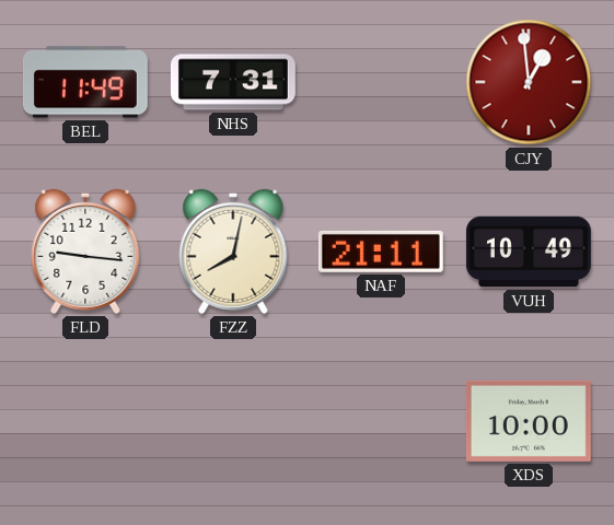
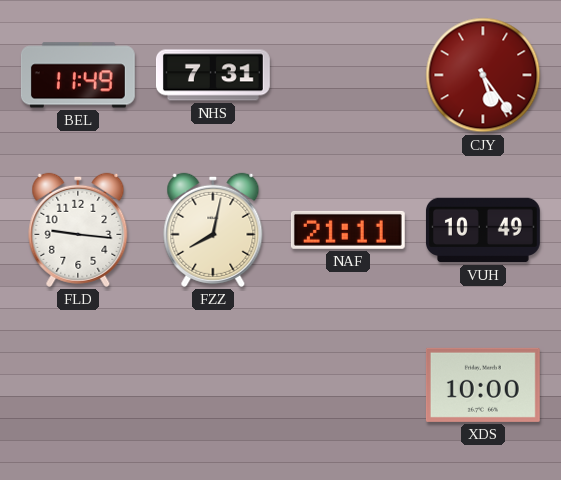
CJY: 12:59 -> 5:24 (483, 75)
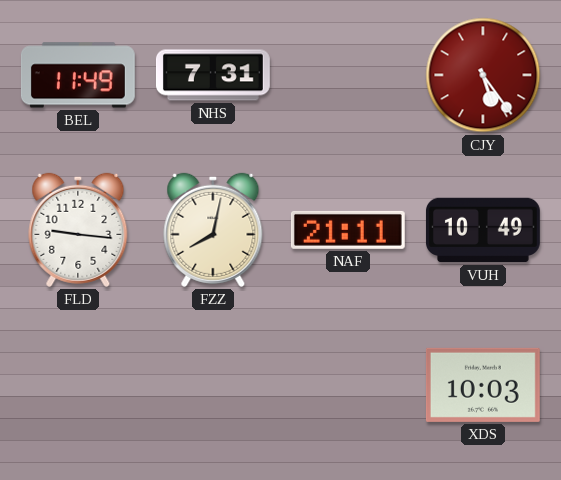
XDS: 10:00 -> 10:03 (483, 385)
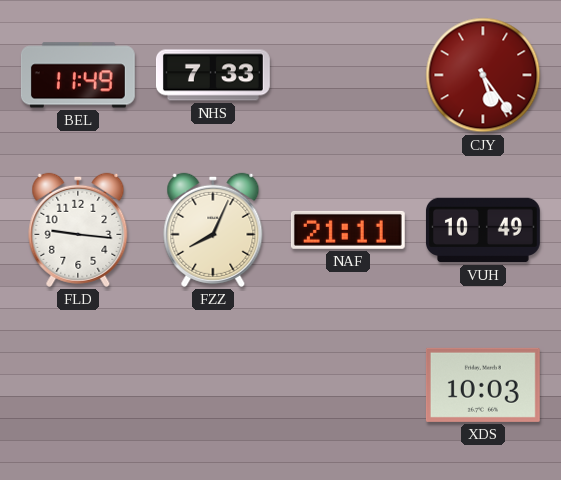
NHS: 7:31 -> 7:33 (213, 75)
FZZ: 8:02 -> 8:04 (213, 230)
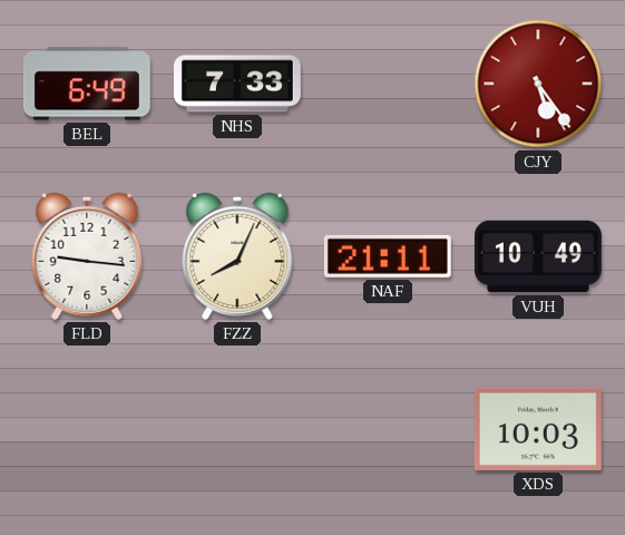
BEL: 11:49 -> 6:49 (87, 84)
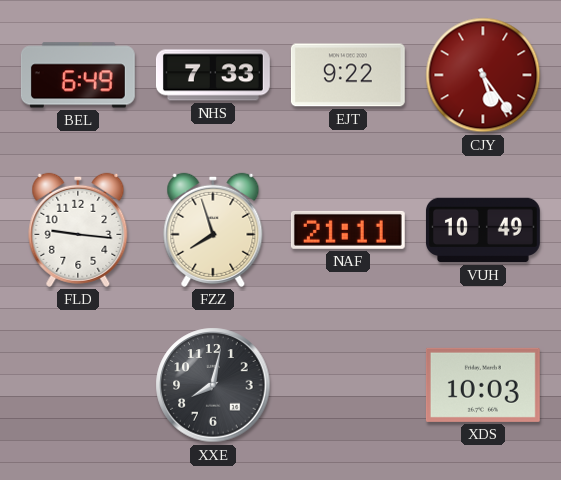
EJT: none -> 9:22 (348, 75)
FZZ: 8:04 -> 7:57 (213, 230)
XXE: none -> 8:02 (213, 385)
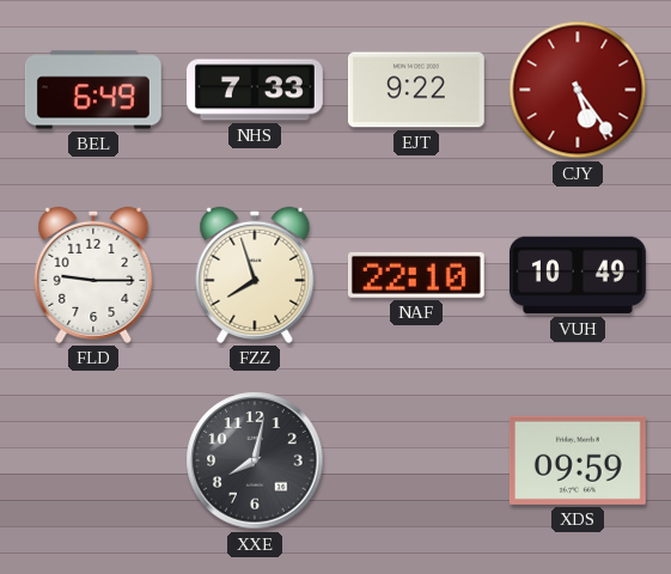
FLD: 9:16 -> 9:15 (93, 275)
NAF: 21:11 -> 22:10 (416, 275)
XDS: 10:03 -> 09:59 (578, 460)
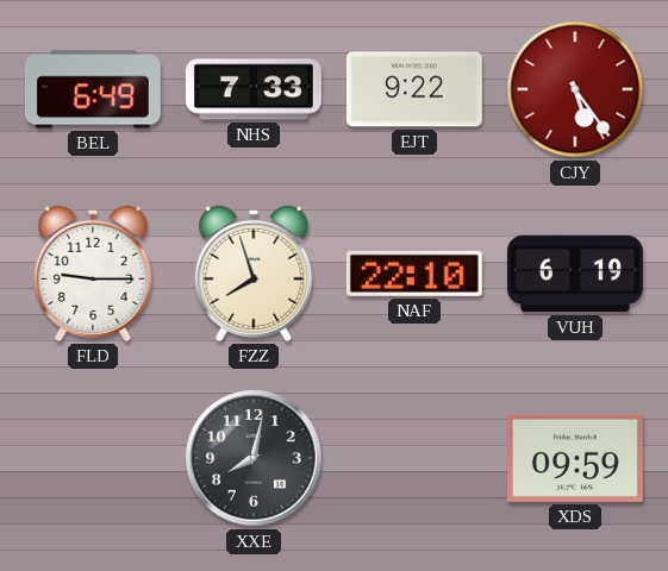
VUH: 10:49 -> 6:19 (575, 274)
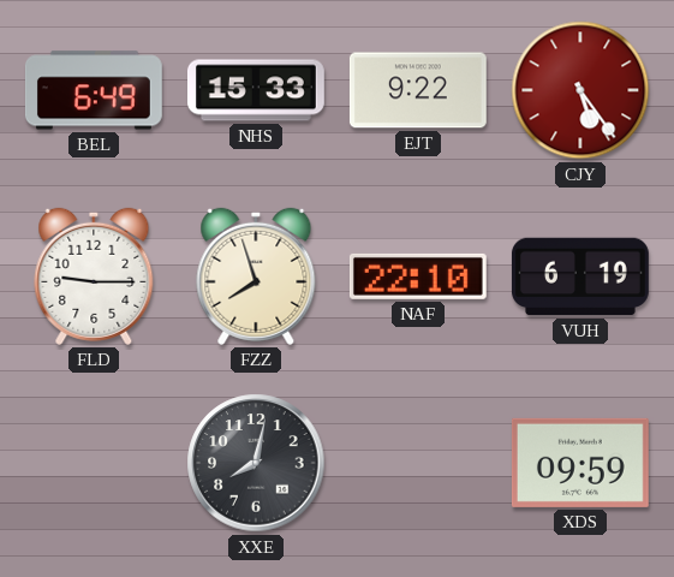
NHS: 7:33 -> 15:33 (256, 90)
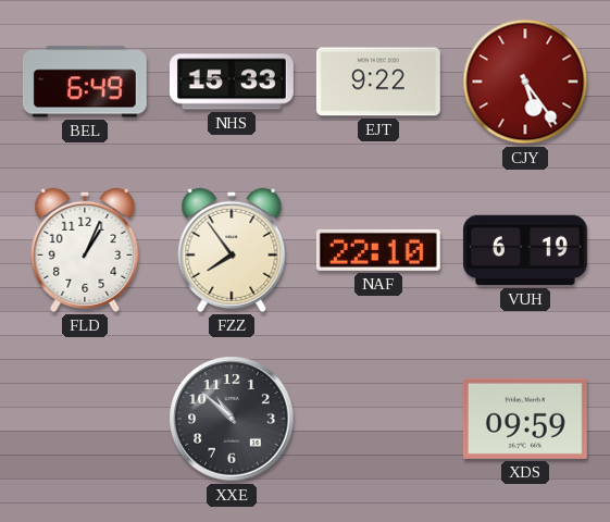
FLD: 9:15 -> 1:04 (85, 250)
FZZ: 7:57 -> 7:54 (232, 250)
XXE: 8:02 -> 10:52 (232, 419)
